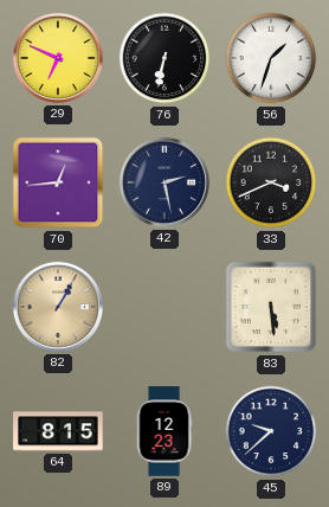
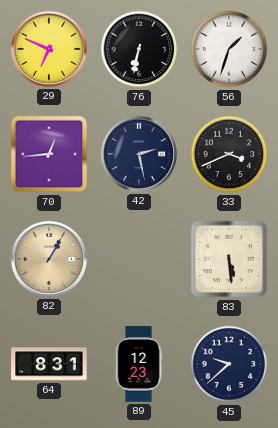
64: 8:15 -> 8:31 (49, 364)
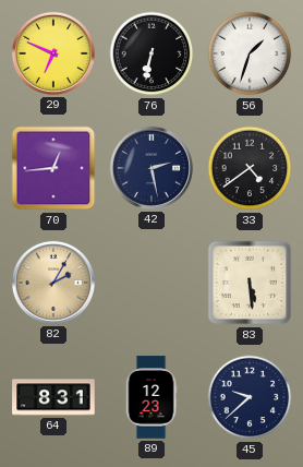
33: 3:41 -> 4:39 (250, 168)
82: 1:05 -> 2:05 (53, 283)
